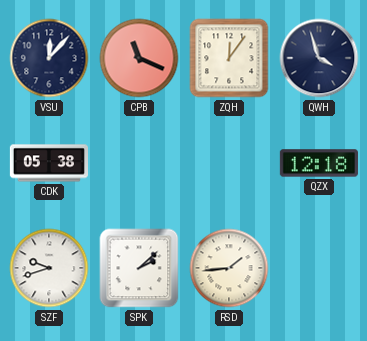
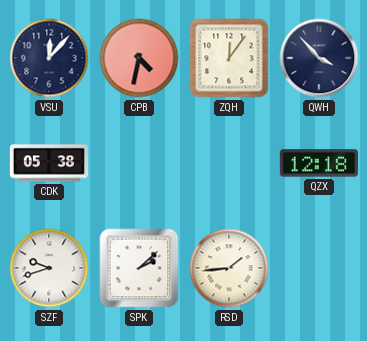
CPB: 11:19 -> 4:32 (139, 58)
QWH: 3:57 -> 3:53 (319, 58)
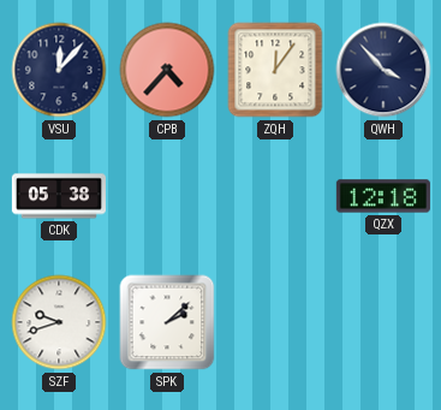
CPB: 4:32 -> 4:37 (167, 70)
RSD: 1:44 -> none (229, 268)
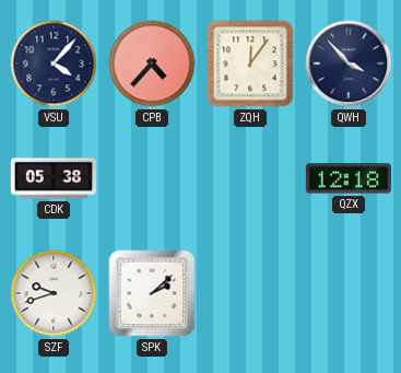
VSU: 12:07 -> 4:07 (54, 63)
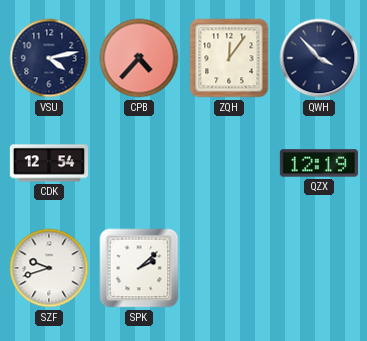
VSU: 4:07 -> 4:13 (49, 58)
CDK: 05:38 -> 12:54 (48, 163)
QZX: 12:18 -> 12:19 (319, 163)
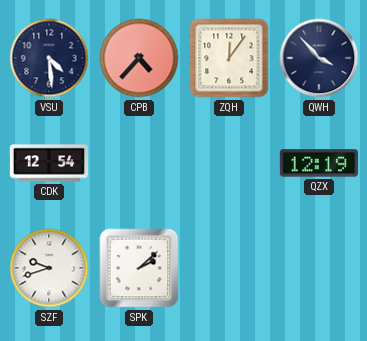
VSU: 4:13 -> 4:29 (49, 58)
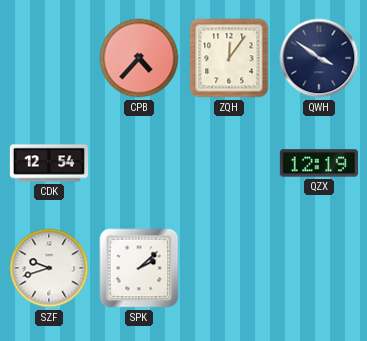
VSU: 4:29 -> none (49, 58)
QWH: 3:53 -> 3:51 (319, 58)
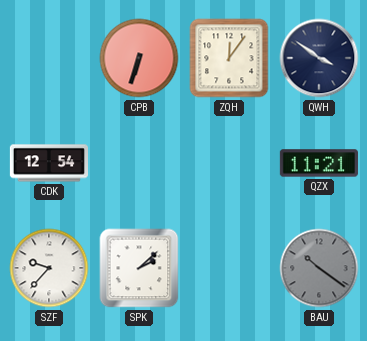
CPB: 4:37 -> 6:33 (139, 58)
QZX: 12:19 -> 11:21 (319, 163)
SZF: 9:42 -> 9:37 (49, 268)
BAU: none -> 10:21 (319, 268)
